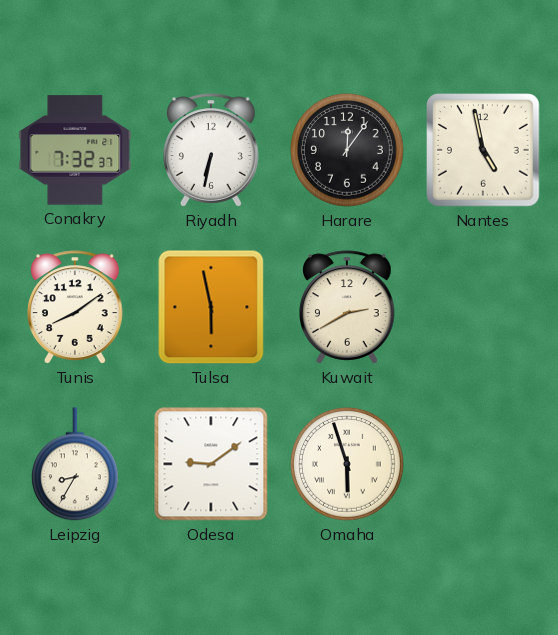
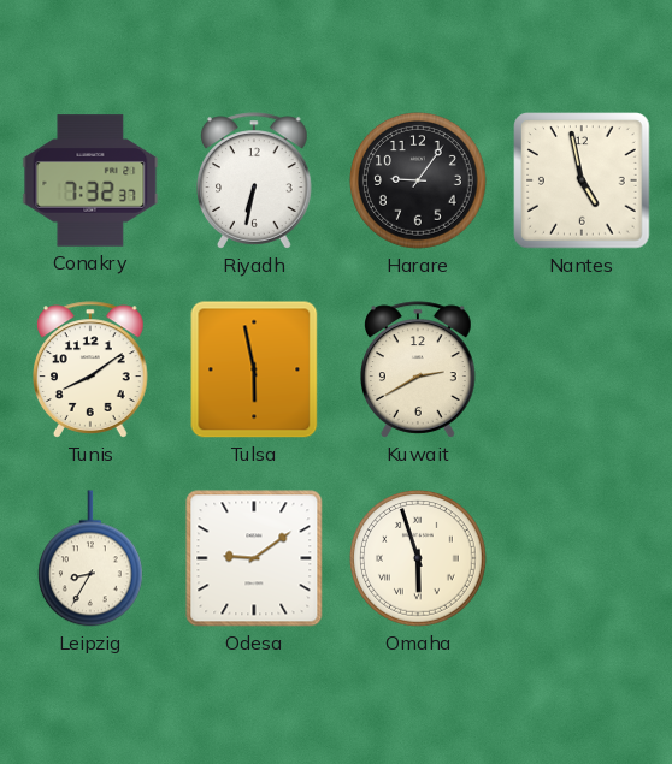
Harare: 12:06 -> 9:06 (419, 182)
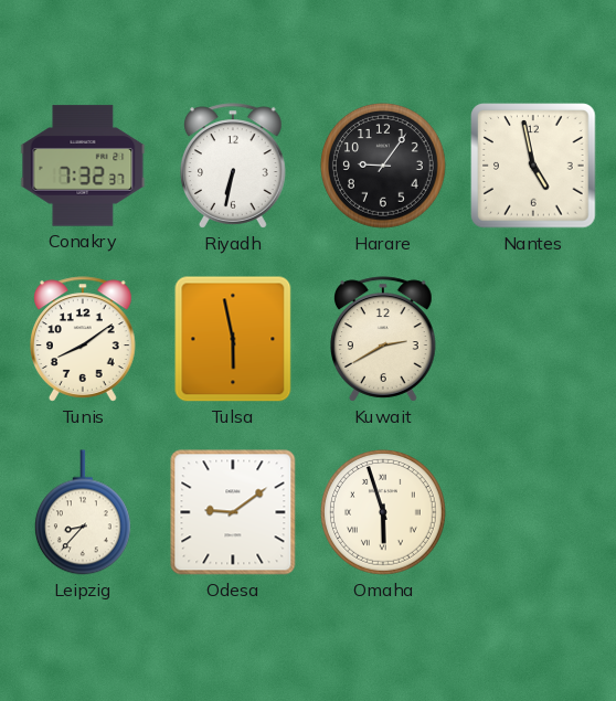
Leipzig: 8:35 -> 8:37 (83, 512)
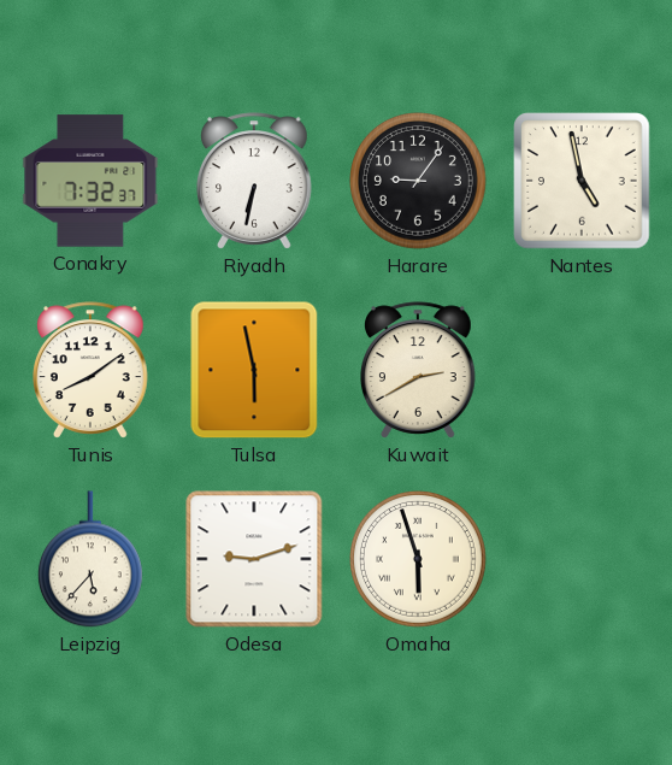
Leipzig: 8:37 -> 5:37 (90, 559)
Odesa: 9:09 -> 9:12 (254, 559)
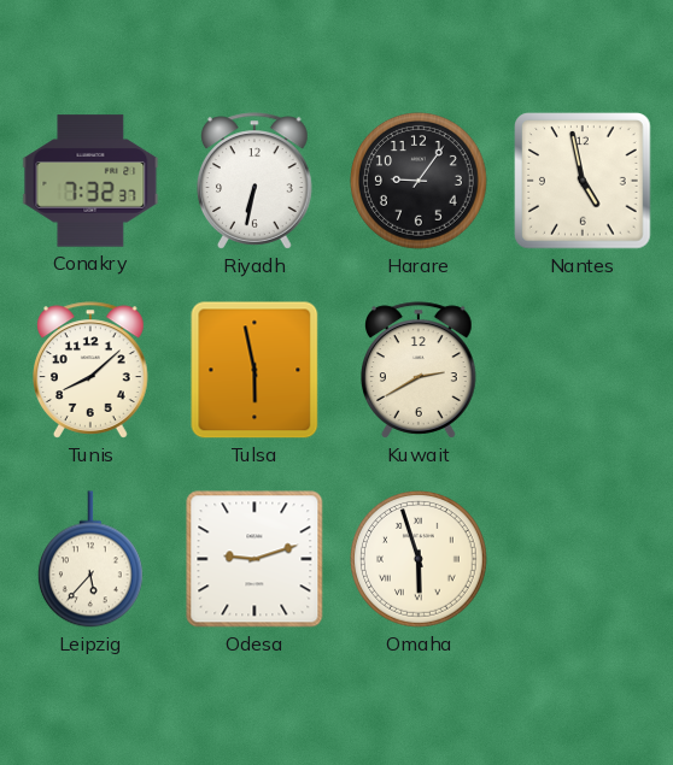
Tunis: 8:09 -> 8:08 (92, 370)
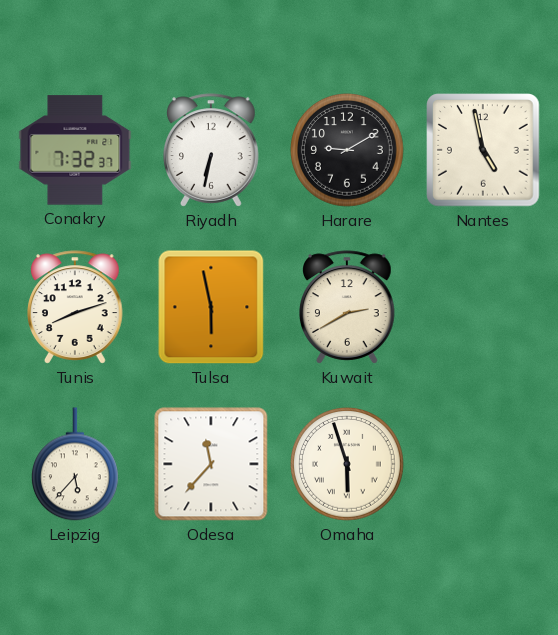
Harare: 9:06 -> 9:10 (348, 151)
Tunis: 8:08 -> 8:12 (76, 307)
Odesa: 9:12 -> 11:37 (211, 464)
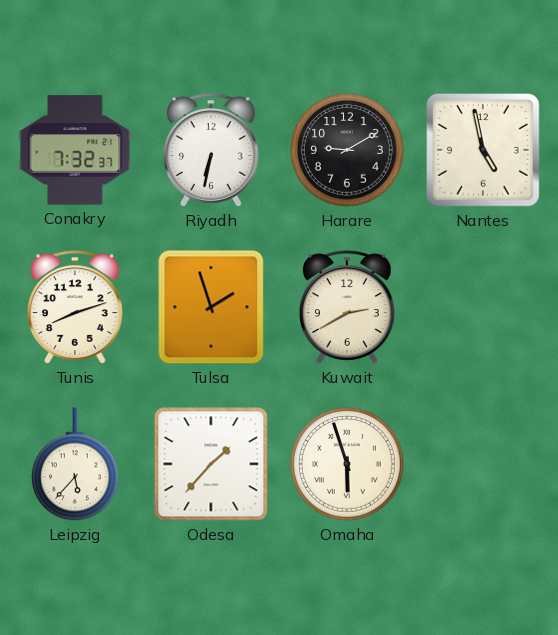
Tulsa: 5:58 -> 1:57 (211, 307)
Odesa: 11:37 -> 1:37 (211, 464)
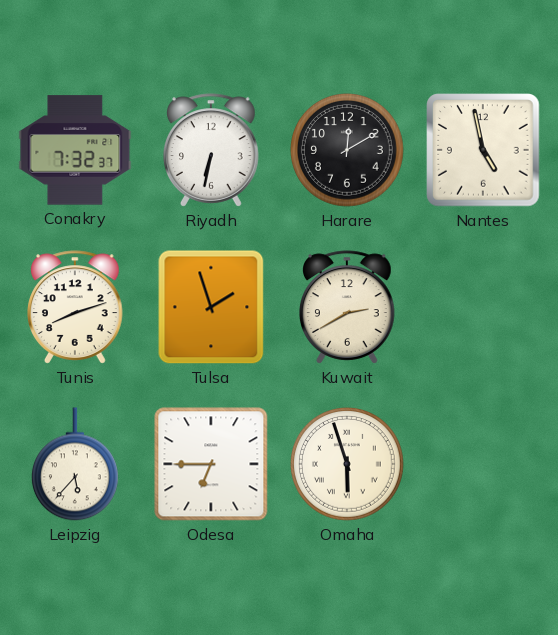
Harare: 9:10 -> 12:10 (348, 151)
Odesa: 1:37 -> 6:45 (211, 464)
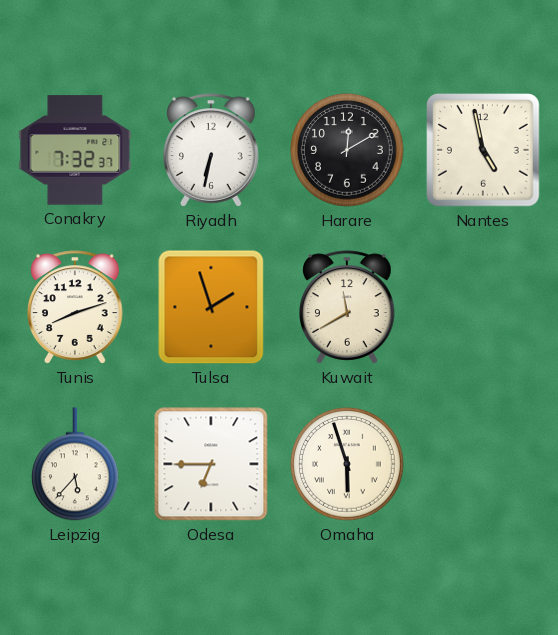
Kuwait: 2:40 -> 11:40 (348, 307)
